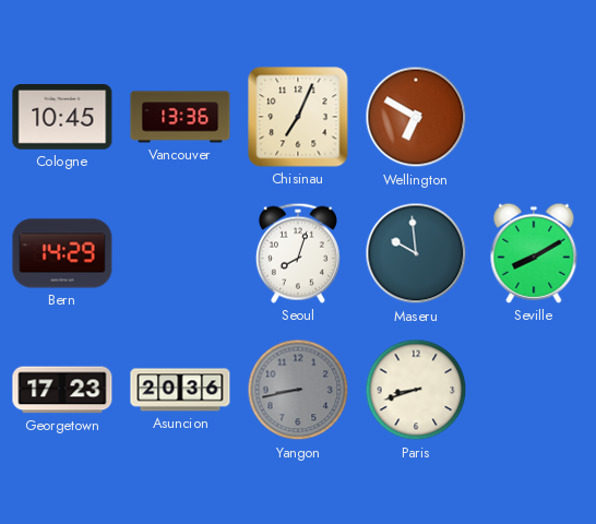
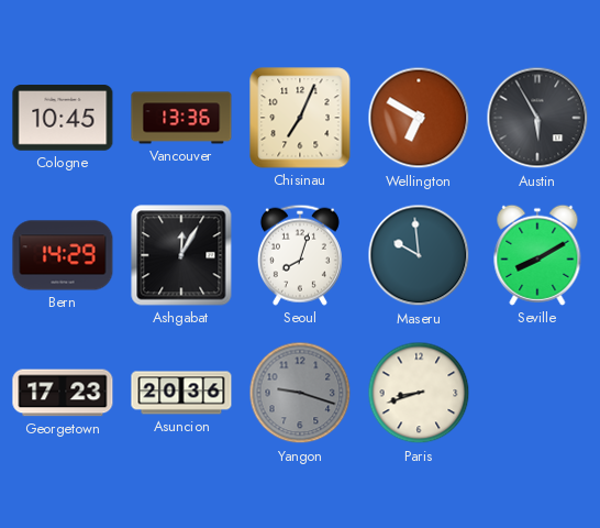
Austin: none -> 5:55 (537, 118)
Ashgabat: none -> 12:05 (181, 255)
Yangon: 8:43 -> 9:18 (300, 393)
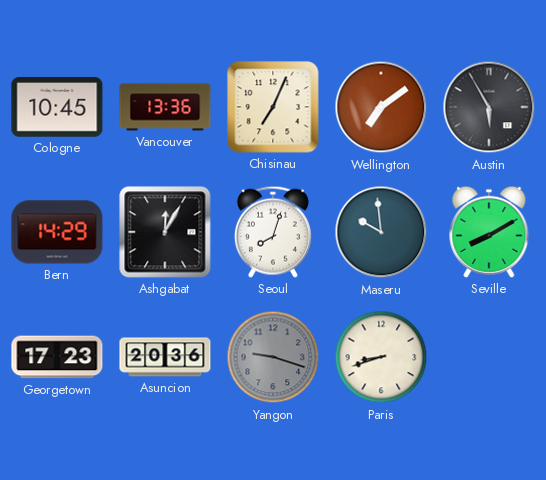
Wellington: 6:50 -> 7:09 (381, 107)
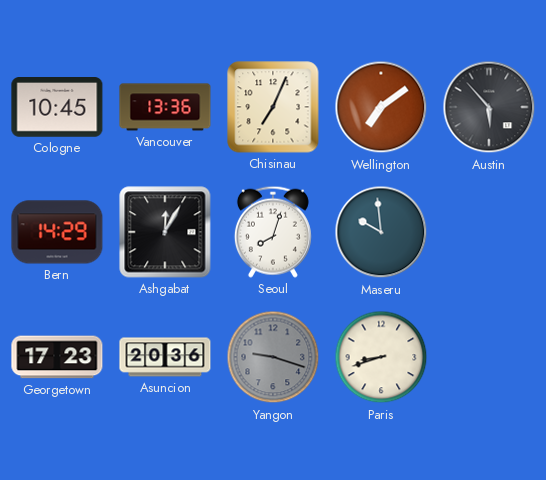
Austin: 5:55 -> 5:53 (489, 107)
Seville: 8:10 -> none (489, 232)
